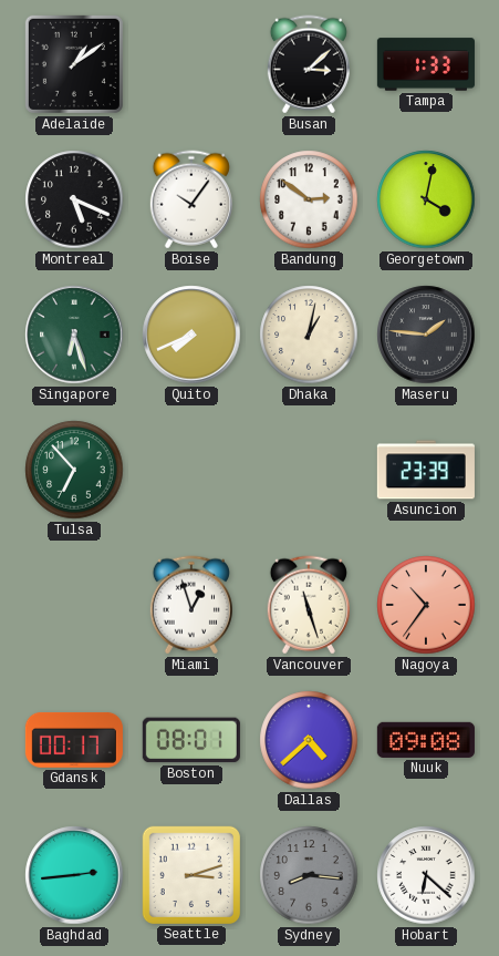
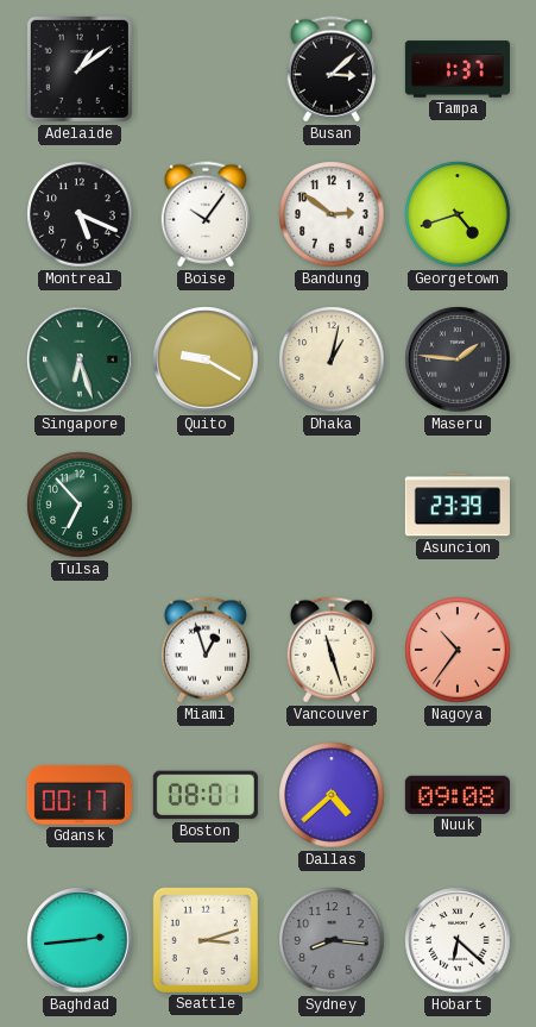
Tampa: 1:33 -> 1:37 (458, 69)
Georgetown: 4:02 -> 4:42 (458, 214)
Quito: 7:41 -> 9:20 (206, 359)
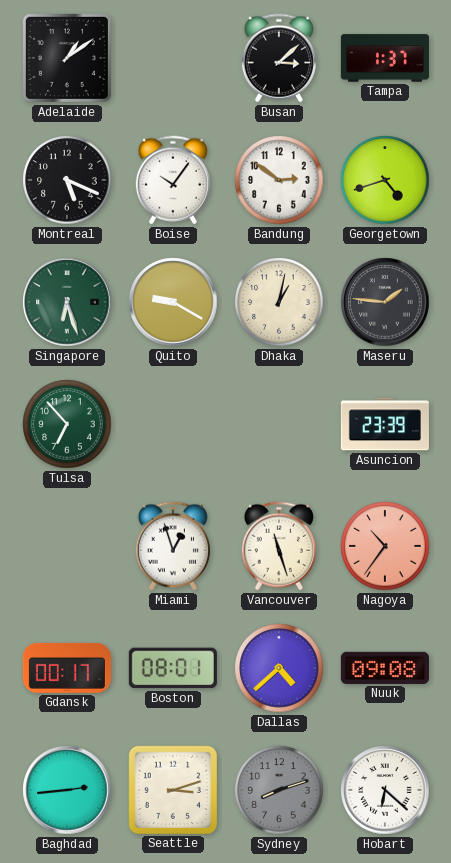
Sydney: 8:16 -> 8:12 (279, 790)
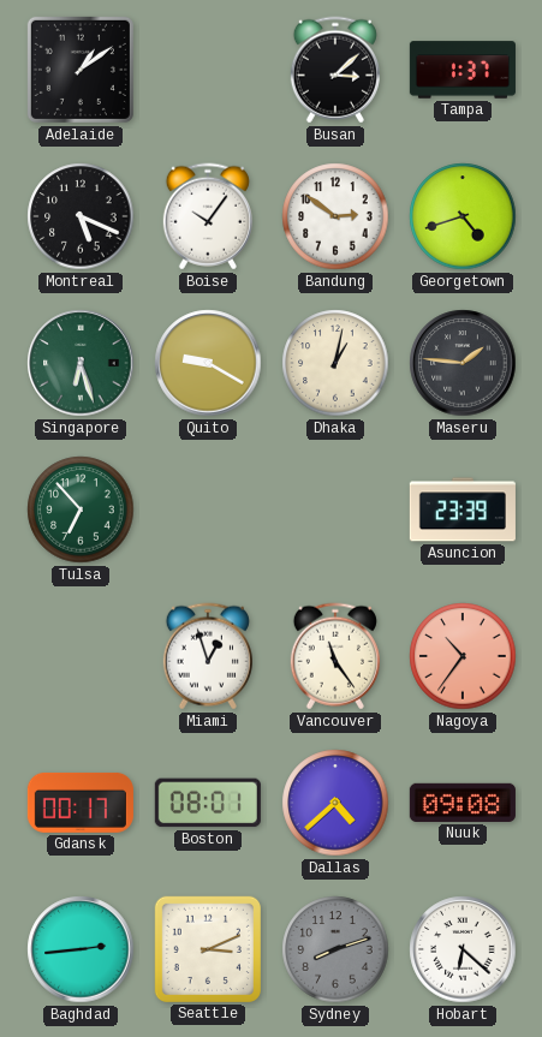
Vancouver: 11:27 -> 11:24 (335, 656)
Seattle: 3:12 -> 3:11 (208, 949)
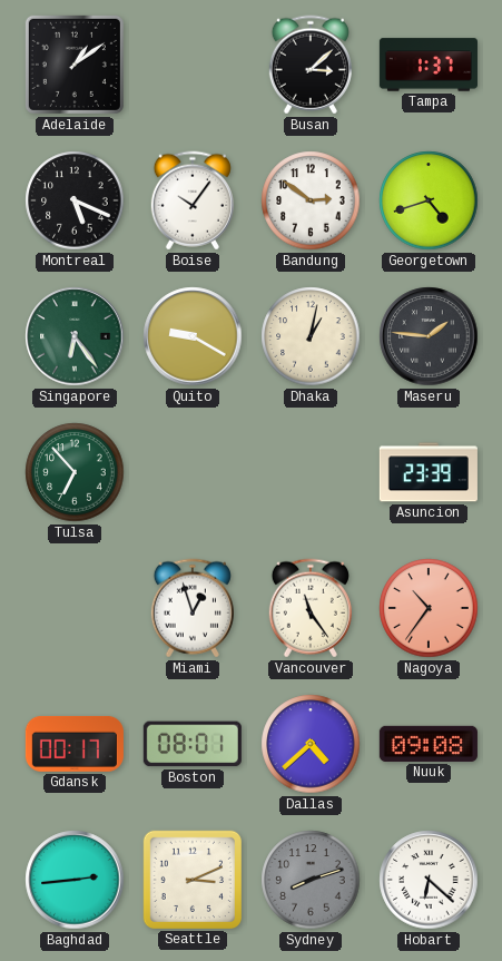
Singapore: 6:27 -> 6:24 (75, 336)
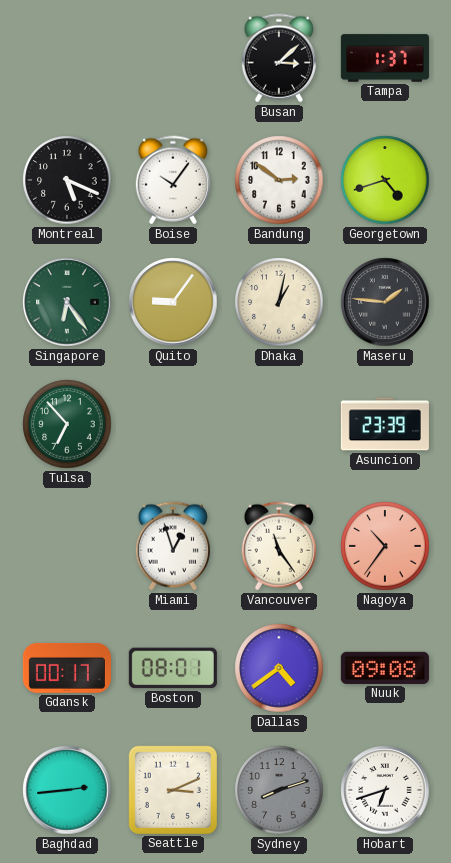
Adelaide: 1:09 -> none (75, 65)
Quito: 9:20 -> 9:06 (173, 302)
Dallas: 4:38 -> 4:39 (279, 668)
Hobart: 6:22 -> 6:42 (385, 790)
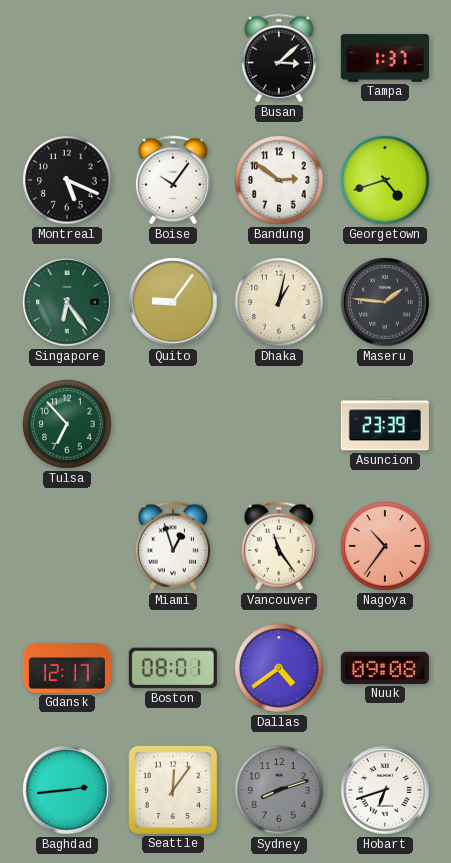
Gdansk: 00:17 -> 12:17 (67, 668)
Seattle: 3:11 -> 12:06 (173, 790)
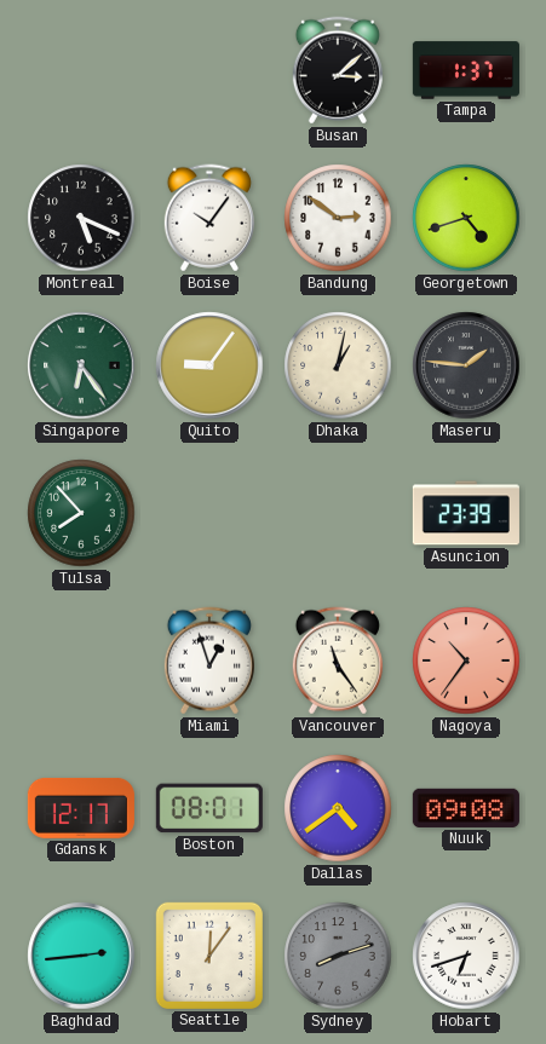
Tulsa: 6:53 -> 7:53 (81, 513)
